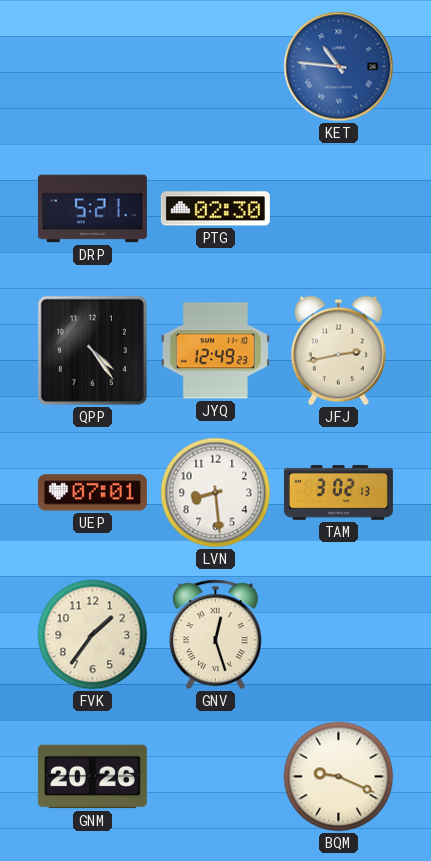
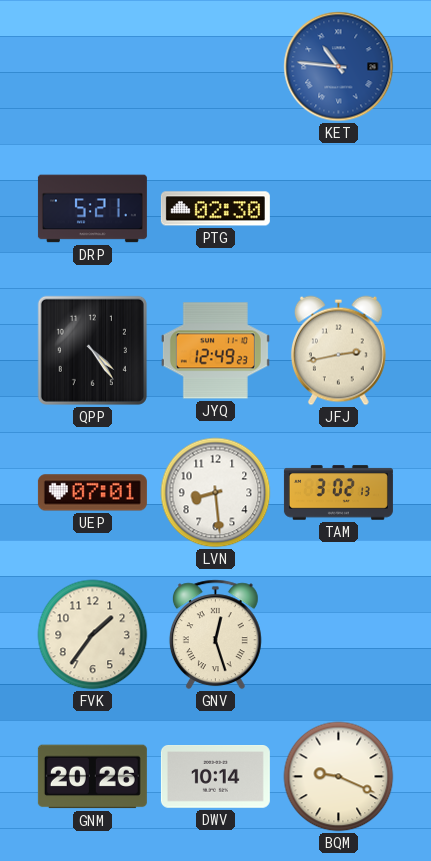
DWV: none -> 10:14 (215, 777)
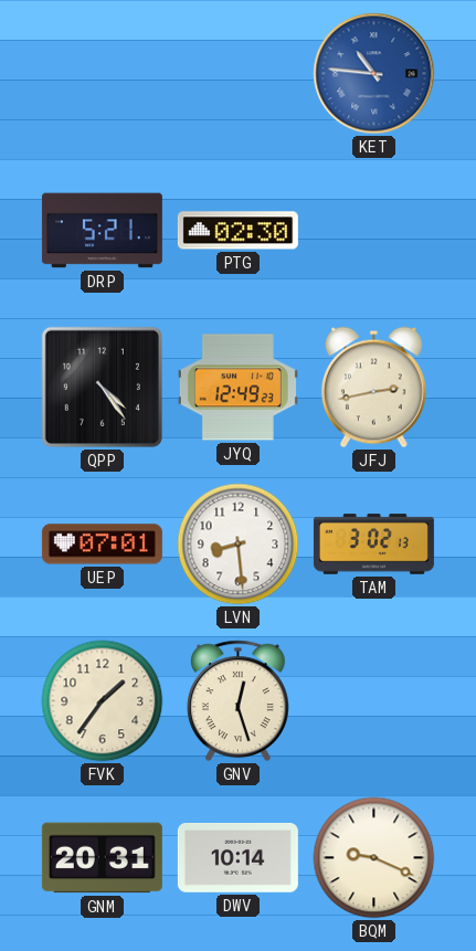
GNM: 20:26 -> 20:31 (102, 858)
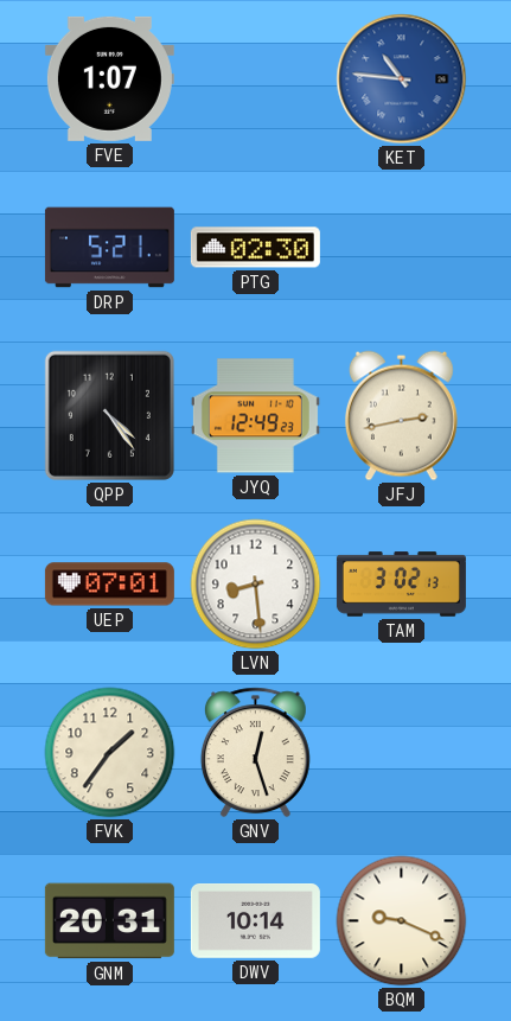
FVE: none -> 1:07 (109, 78)
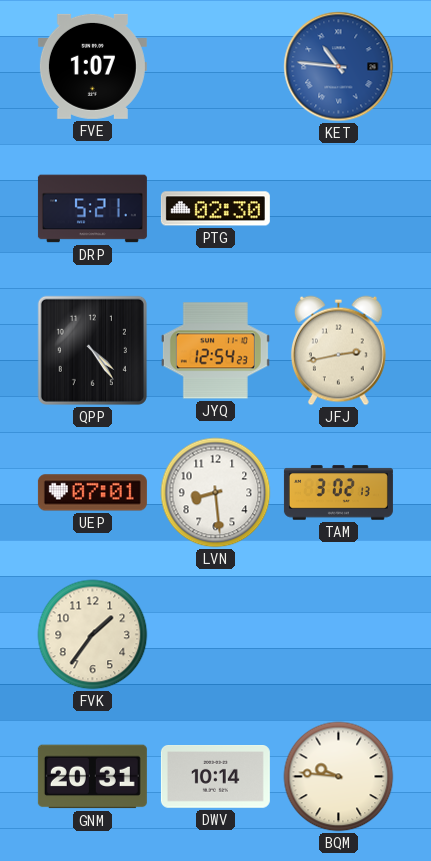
JYQ: 12:49 -> 12:54 (215, 351)
GNV: 12:27 -> none (255, 753)
BQM: 9:19 -> 9:46 (339, 777)
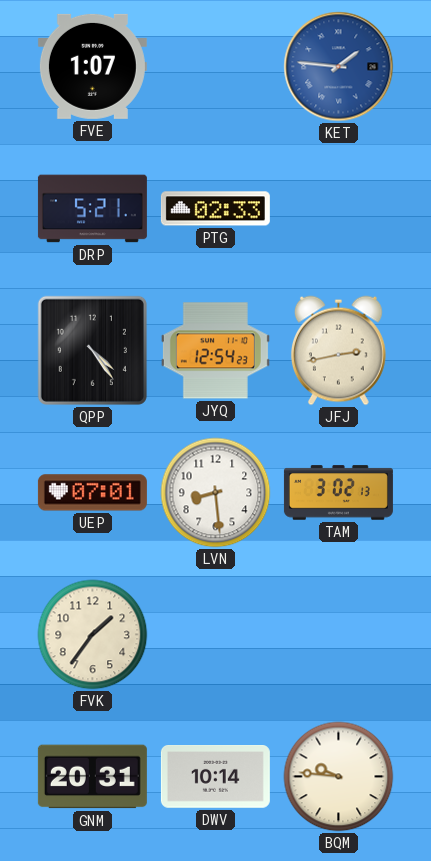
KET: 10:46 -> 1:46 (339, 67)
PTG: 02:30 -> 02:33 (215, 209)
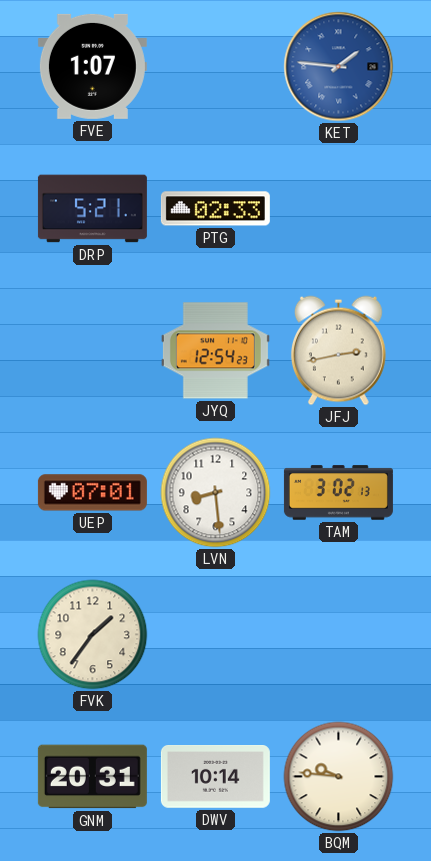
QPP: 4:24 -> none (92, 350)
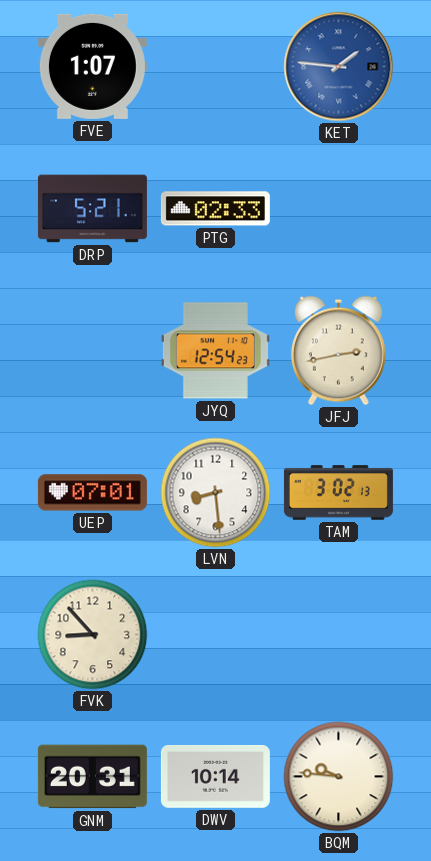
FVK: 1:36 -> 8:53 (93, 635)
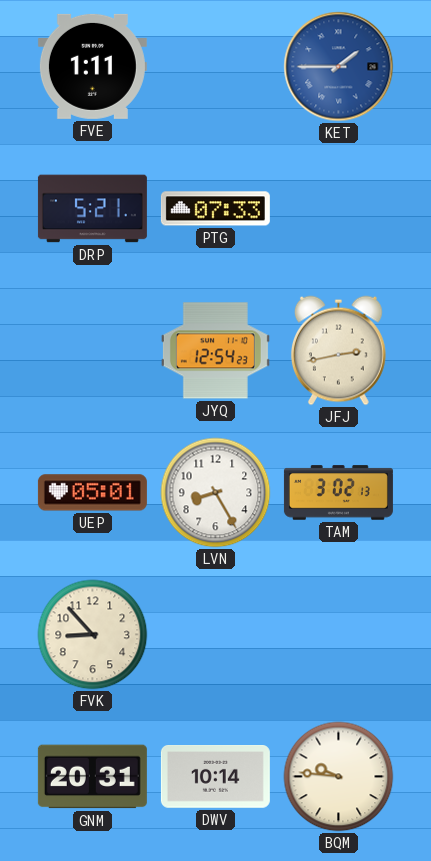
FVE: 1:07 -> 1:11 (92, 66)
KET: 1:46 -> 1:45 (339, 67)
PTG: 02:33 -> 07:33 (215, 209)
UEP: 07:01 -> 05:01 (92, 493)
LVN: 8:29 -> 8:25 (216, 493)
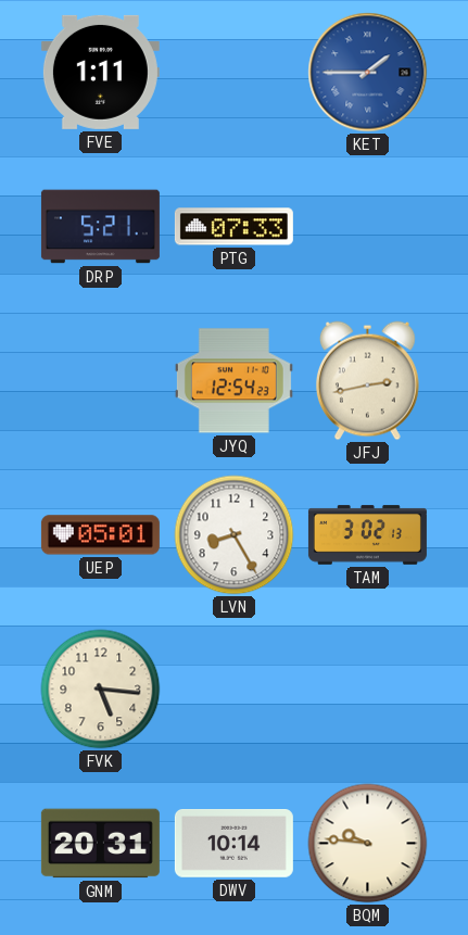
FVK: 8:53 -> 5:16 (101, 690)
